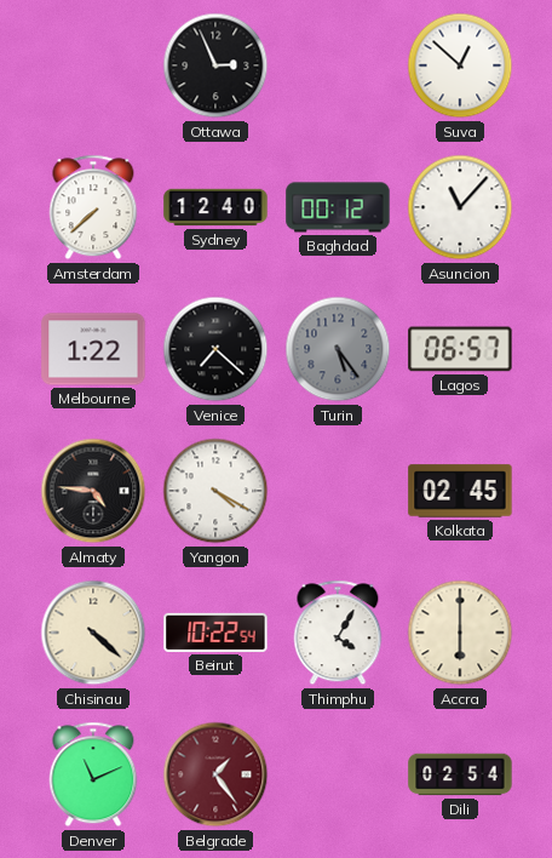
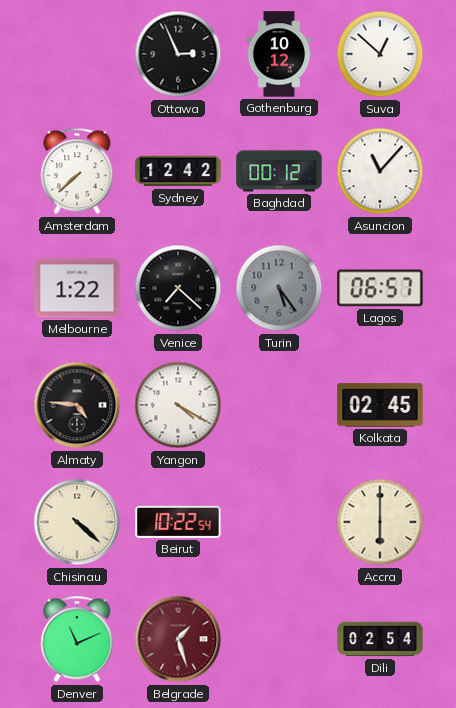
Gothenburg: none -> 10:12 (279, 54)
Sydney: 12:40 -> 12:42 (178, 171)
Thimphu: 4:05 -> none (338, 633)
Belgrade: 1:24 -> 1:27 (178, 639)
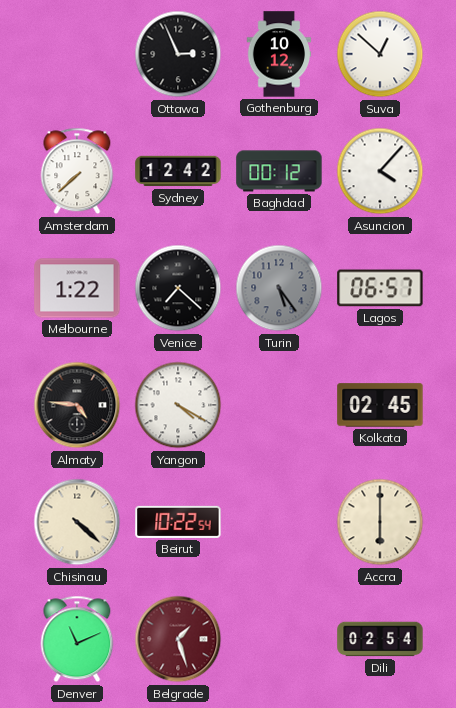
Asuncion: 11:07 -> 4:07 (380, 171)
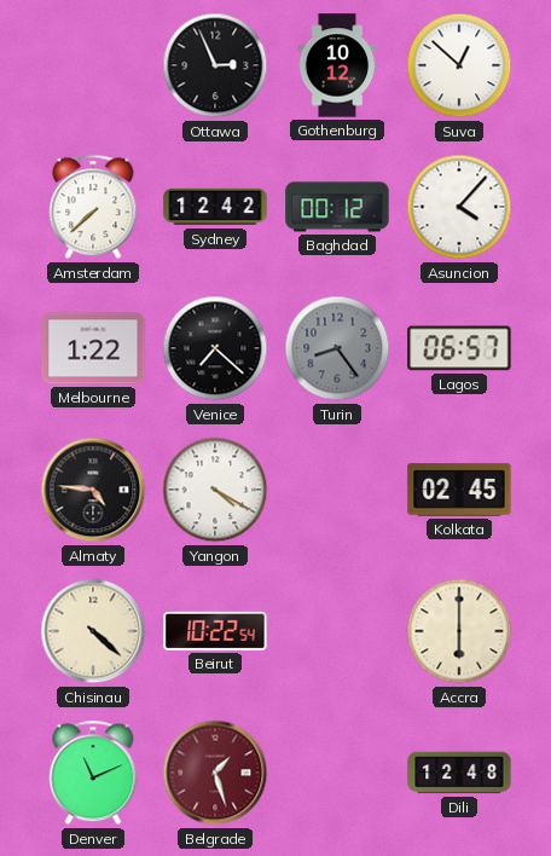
Turin: 5:24 -> 8:24 (337, 348)
Dili: 02:54 -> 12:48 (459, 773)
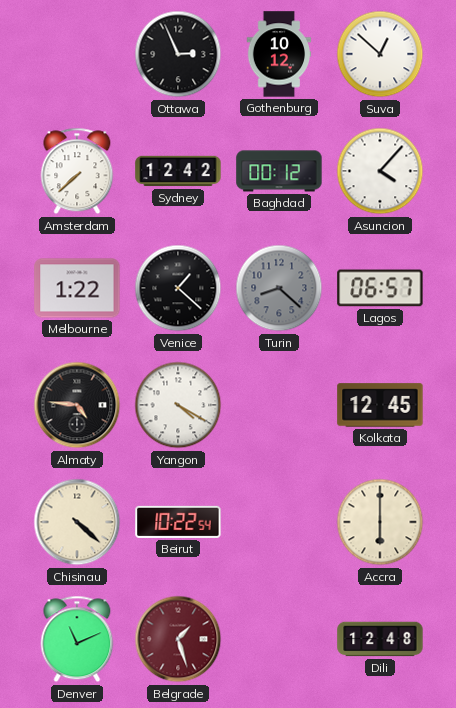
Venice: 7:22 -> 1:22 (178, 288)
Turin: 8:24 -> 8:22 (279, 288)
Kolkata: 02:45 -> 12:45 (380, 405)
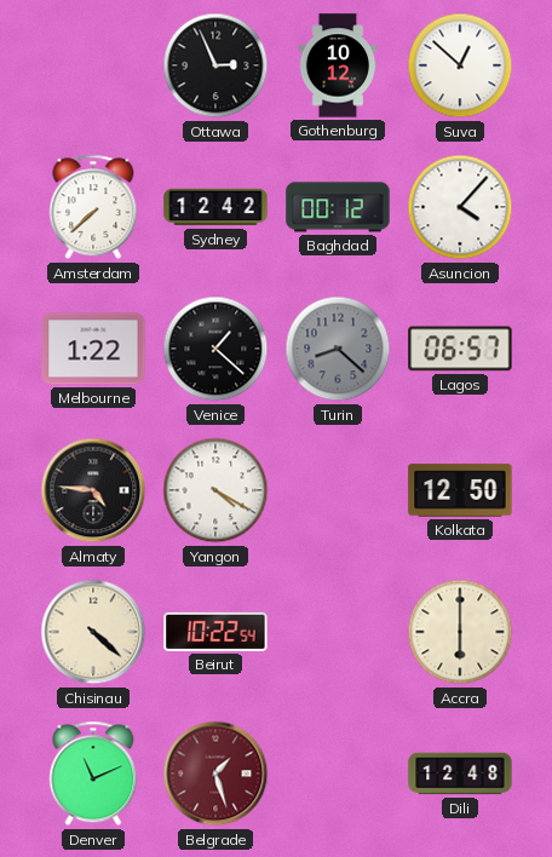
Kolkata: 12:45 -> 12:50 (460, 490)
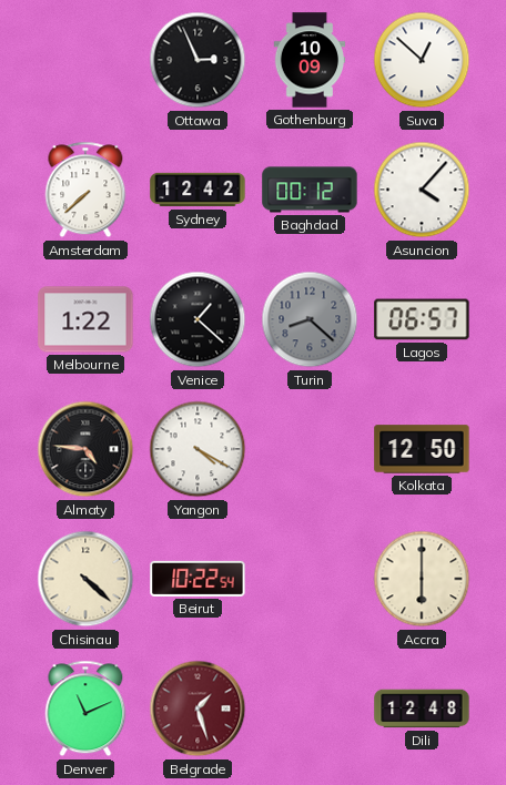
Gothenburg: 10:12 -> 10:09 (310, 60)
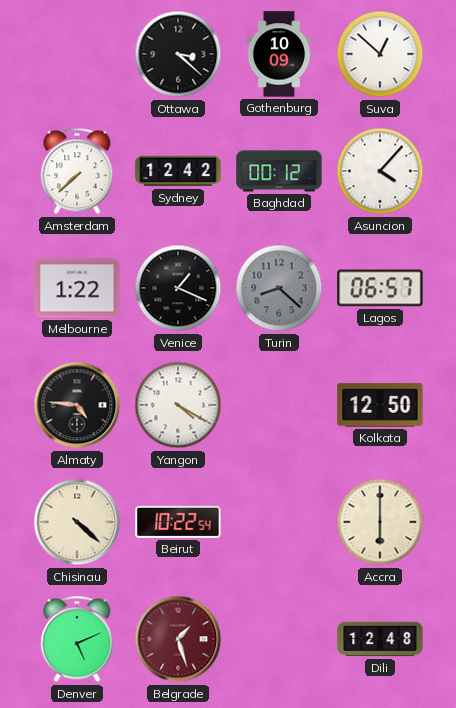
Ottawa: 2:56 -> 3:22 (178, 54)
Venice: 1:22 -> 1:19 (178, 288)
Denver: 11:11 -> 5:11 (77, 639)
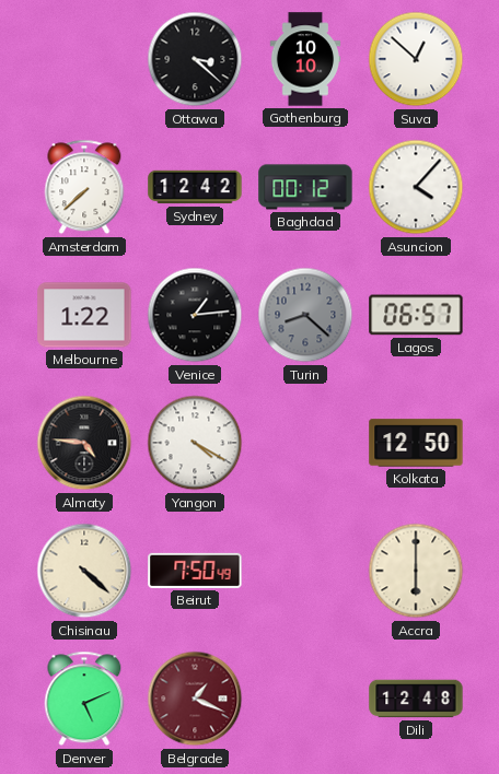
Gothenburg: 10:09 -> 10:10 (305, 59)
Venice: 1:19 -> 1:14 (195, 315)
Beirut: 10:22 -> 7:50 (195, 571)
Belgrade: 1:27 -> 1:19 (195, 699)
